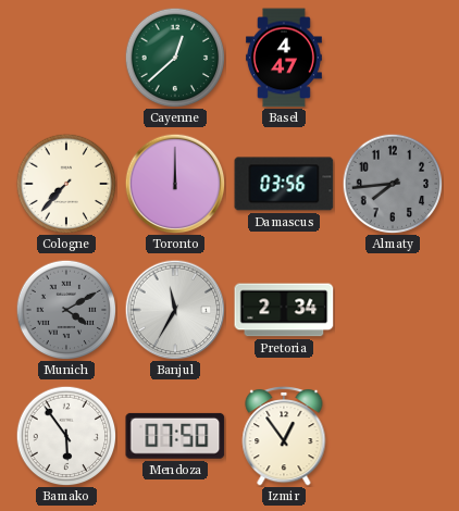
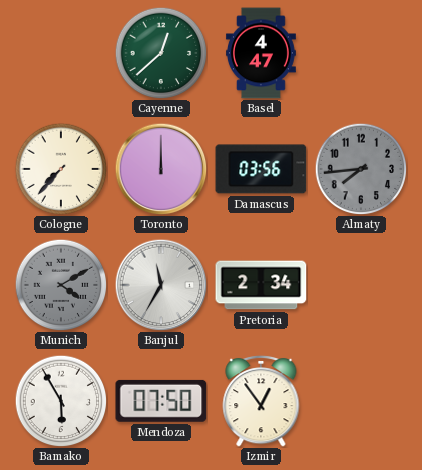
Bamako: 5:54 -> 5:55 (61, 401)
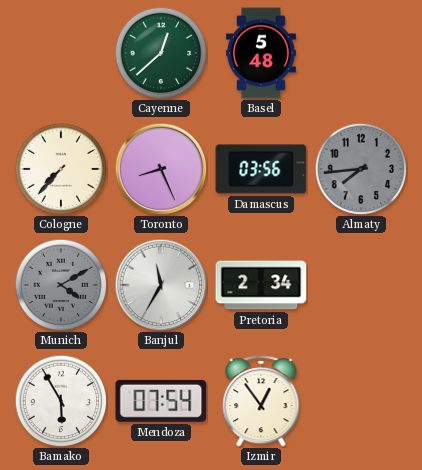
Basel: 4:47 -> 5:48 (261, 53)
Toronto: 12:00 -> 8:26 (161, 169)
Mendoza: 07:50 -> 07:54 (161, 401)
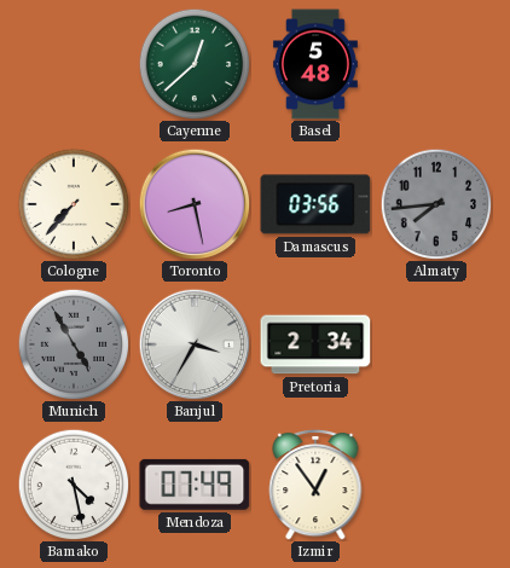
Toronto: 8:26 -> 8:28 (195, 204)
Munich: 4:10 -> 4:55 (74, 344)
Banjul: 11:35 -> 3:35 (195, 344)
Bamako: 5:55 -> 4:28 (74, 485)
Mendoza: 07:54 -> 07:49 (195, 485)
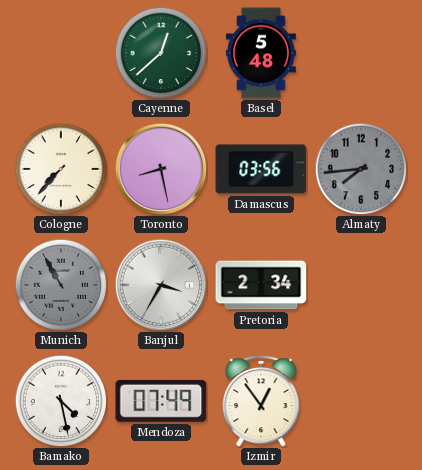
Munich: 4:55 -> 10:55 (61, 285)
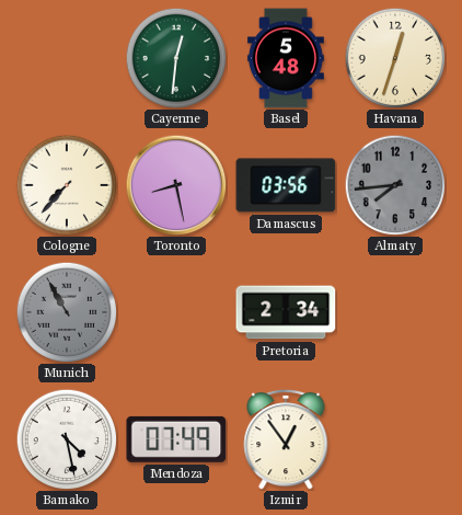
Cayenne: 12:38 -> 12:31 (176, 58)
Havana: none -> 12:33 (395, 58)
Banjul: 3:35 -> none (161, 285)
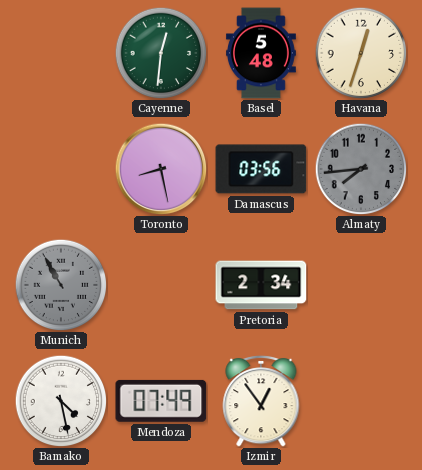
Cologne: 7:37 -> none (67, 185)
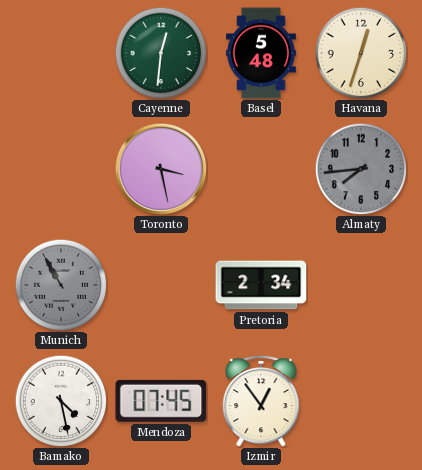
Toronto: 8:28 -> 3:28 (161, 169)
Damascus: 03:56 -> none (261, 169)
Mendoza: 07:49 -> 07:45 (161, 401)
